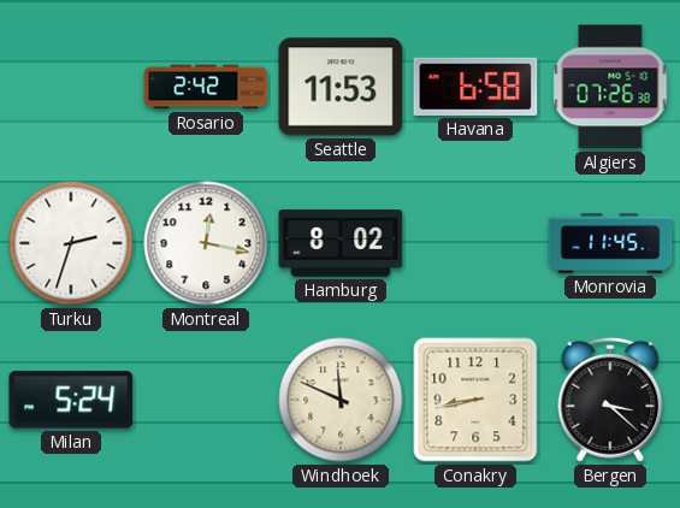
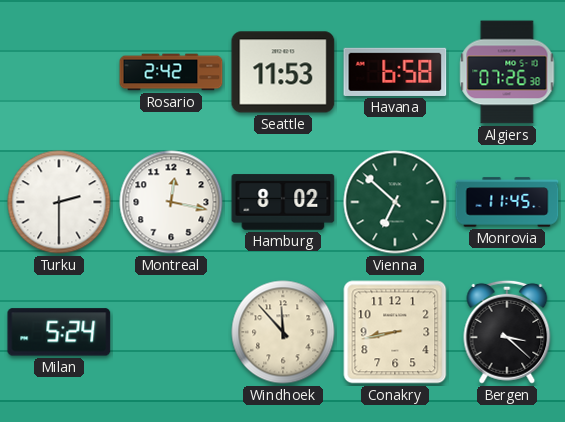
Turku: 2:33 -> 2:30 (59, 202)
Vienna: none -> 6:52 (395, 202)
Windhoek: 11:49 -> 11:53 (283, 332)
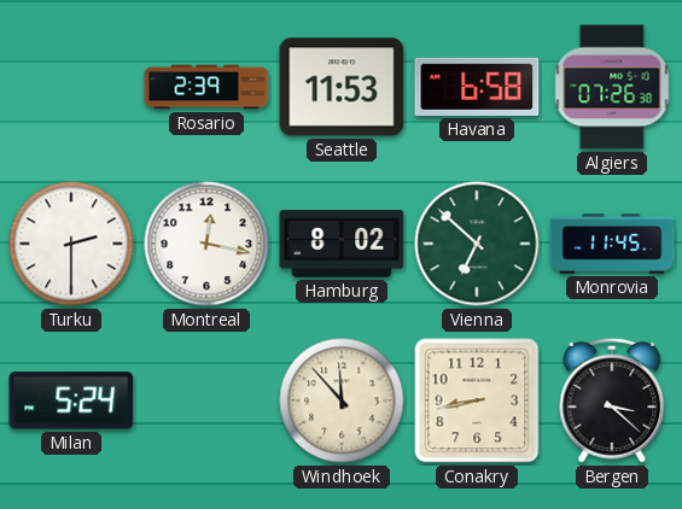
Rosario: 2:42 -> 2:39 (206, 87)
